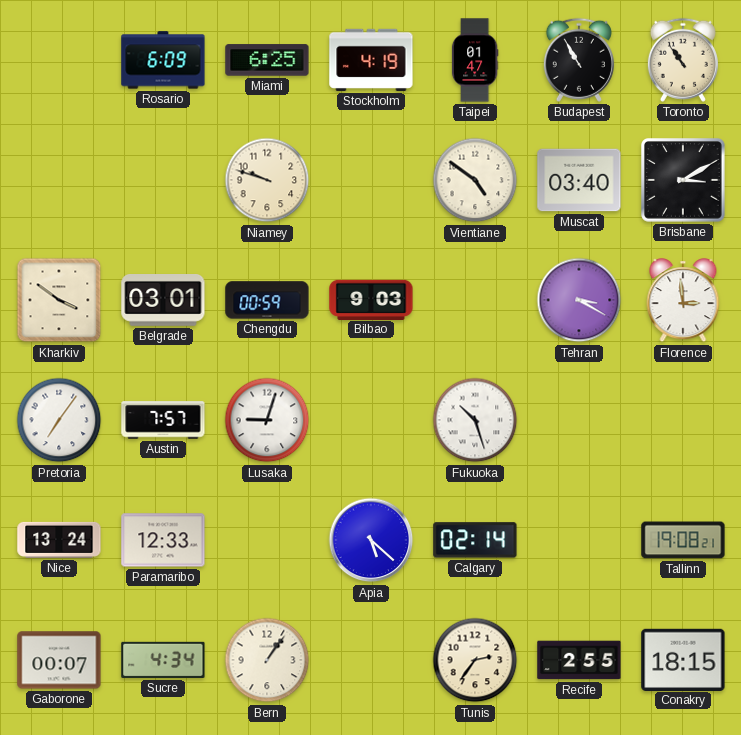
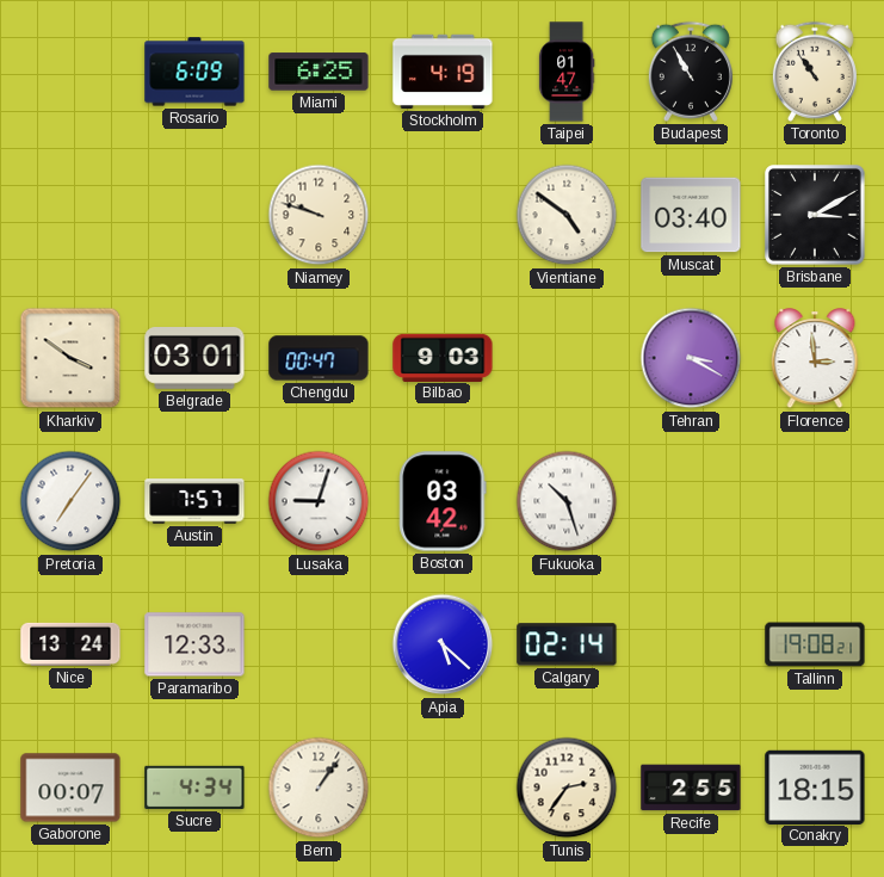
Chengdu: 00:59 -> 00:47 (319, 358)
Boston: none -> 03:42 (443, 501)
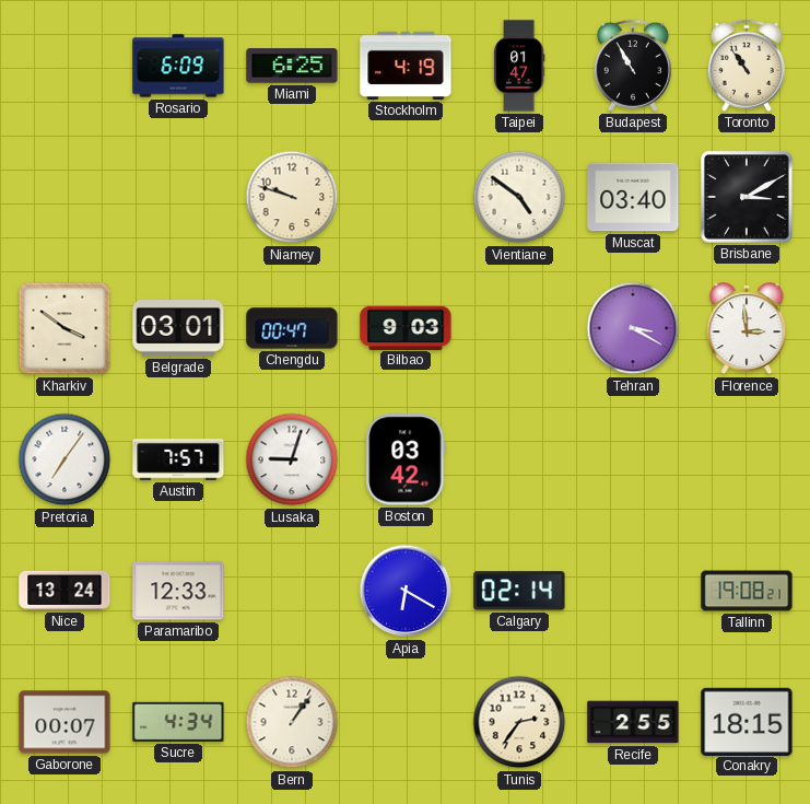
Fukuoka: 10:27 -> none (567, 501)
Apia: 5:22 -> 6:20 (406, 591)
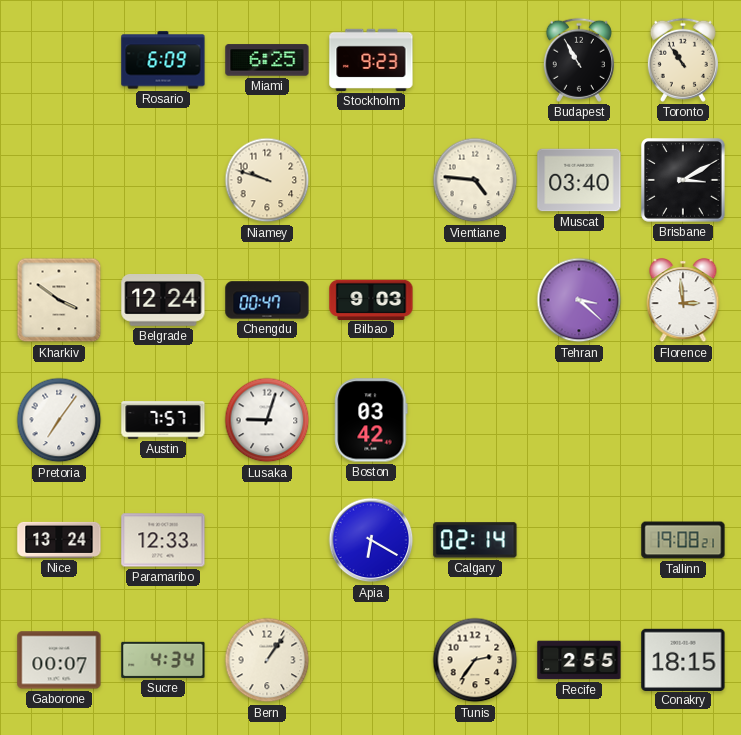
Stockholm: 4:19 -> 9:23 (371, 60)
Taipei: 01:47 -> none (519, 66)
Vientiane: 4:51 -> 4:46 (475, 180)
Belgrade: 03:01 -> 12:24 (163, 301)
Tehran: 3:20 -> 3:22 (579, 300)
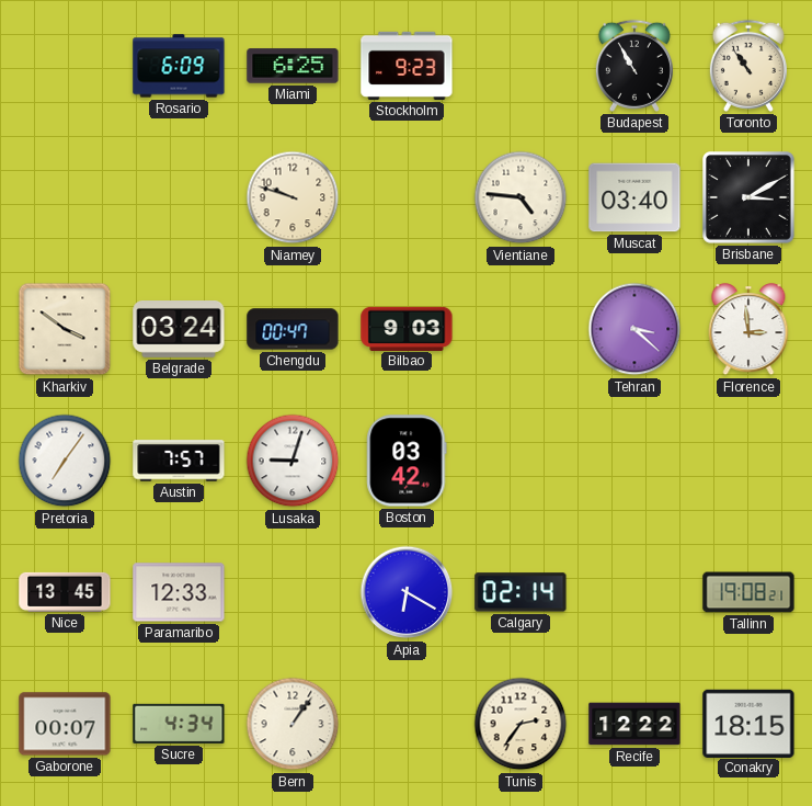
Belgrade: 12:24 -> 03:24 (179, 330)
Nice: 13:24 -> 13:45 (65, 592)
Recife: 2:55 -> 12:22 (634, 724)
